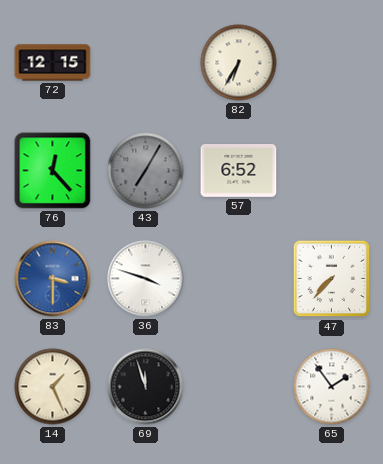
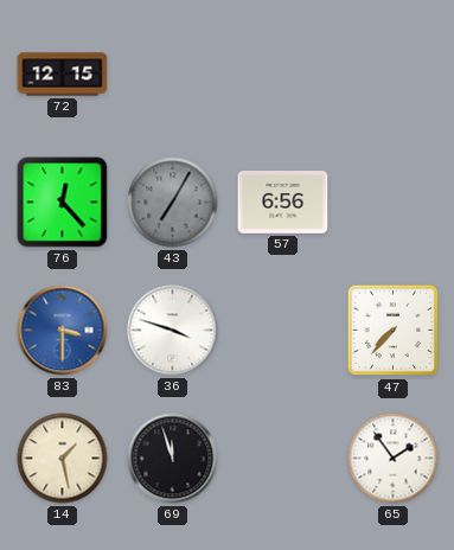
82: 6:35 -> none (239, 63)
57: 6:52 -> 6:56 (283, 203)
14: 1:26 -> 1:28 (63, 459)
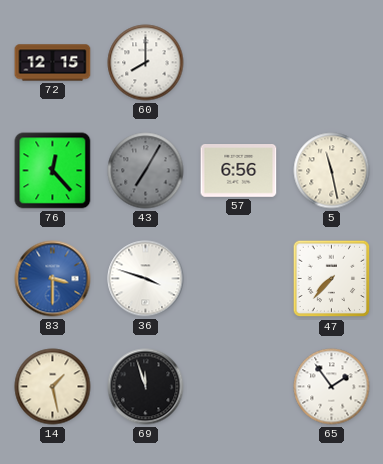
60: none -> 8:00 (146, 63)
5: none -> 11:28 (332, 171)
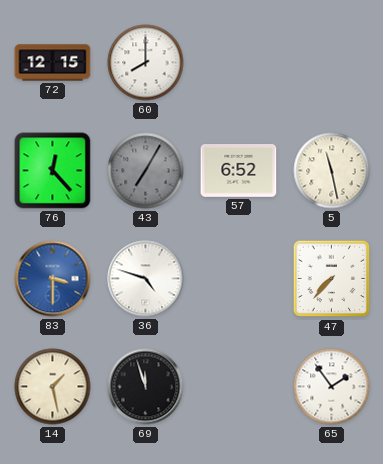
57: 6:56 -> 6:52 (239, 171)
36: 3:48 -> 4:48 (146, 279)
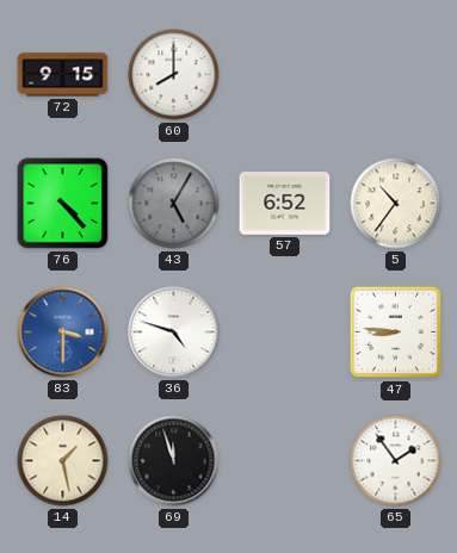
72: 12:15 -> 9:15 (63, 75)
76: 12:23 -> 4:23 (63, 204)
43: 7:05 -> 5:05 (174, 204)
5: 11:28 -> 10:36 (396, 204)
47: 7:37 -> 8:46 (396, 333)
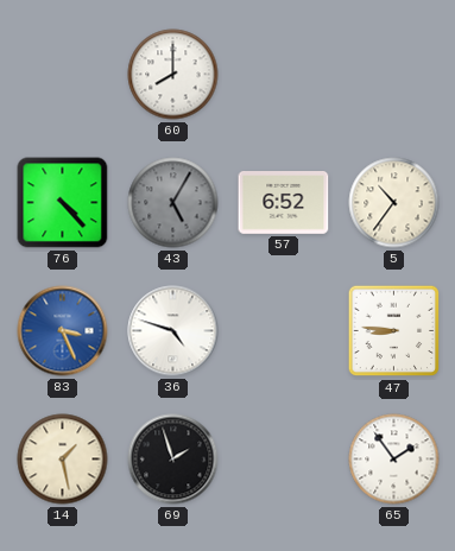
72: 9:15 -> none (63, 75)
83: 3:30 -> 3:26 (63, 331)
69: 11:57 -> 1:57 (173, 460)
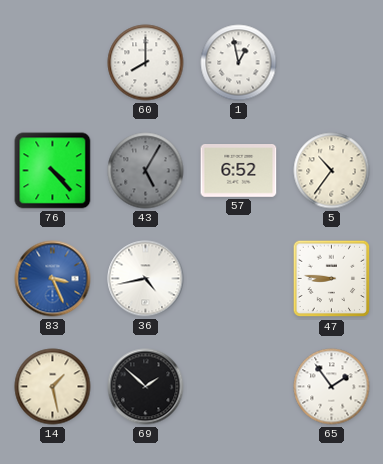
1: none -> 12:58 (239, 63)
36: 4:48 -> 4:43 (146, 279)
69: 1:57 -> 1:52 (146, 387)
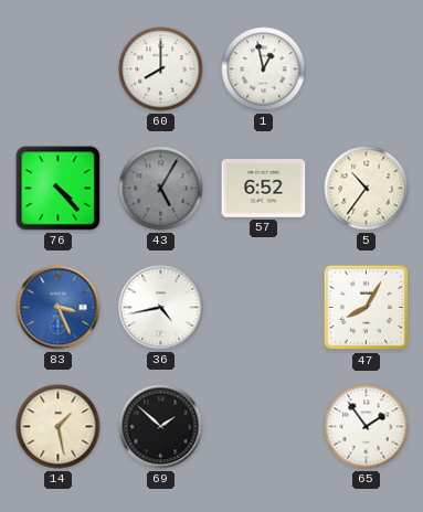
47: 8:46 -> 8:05 (367, 308)
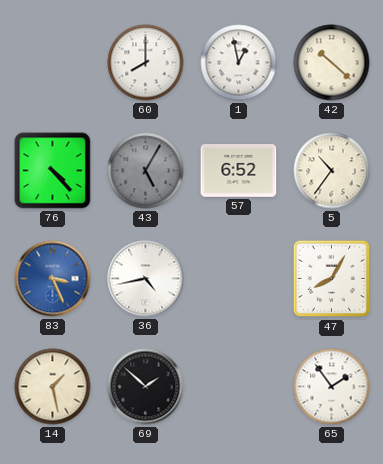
42: none -> 10:22 (332, 63)
